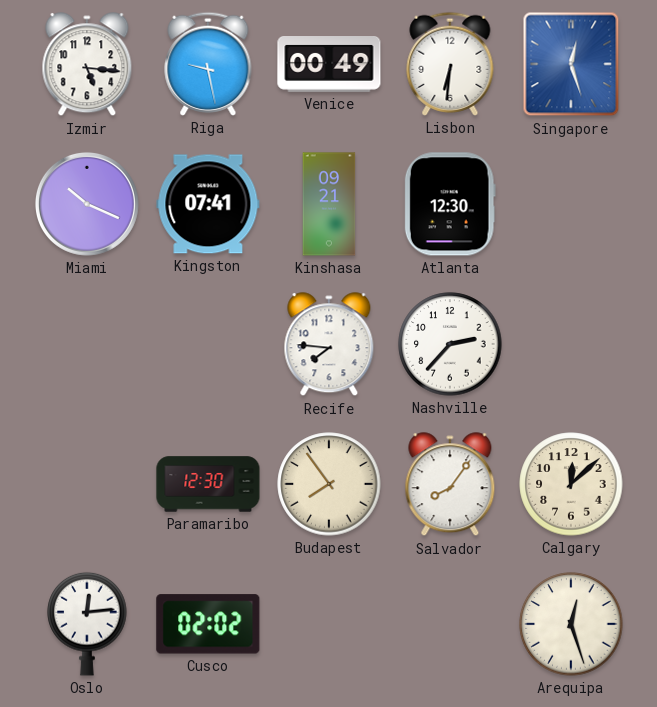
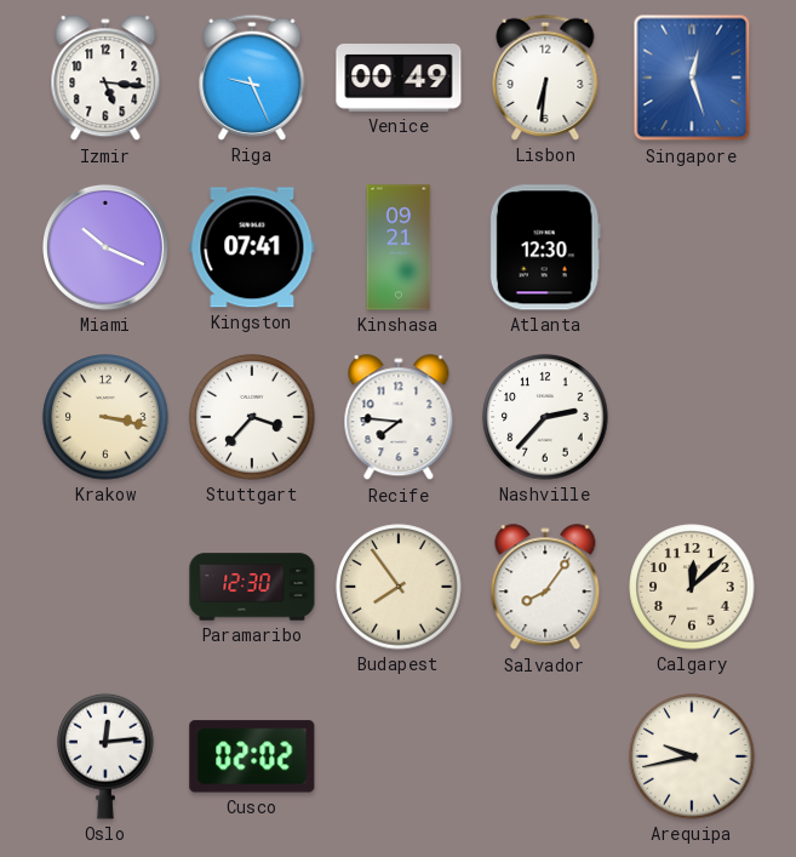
Riga: 9:28 -> 9:26 (252, 78)
Krakow: none -> 3:17 (105, 417)
Stuttgart: none -> 3:37 (252, 417)
Arequipa: 12:27 -> 9:43 (692, 756)
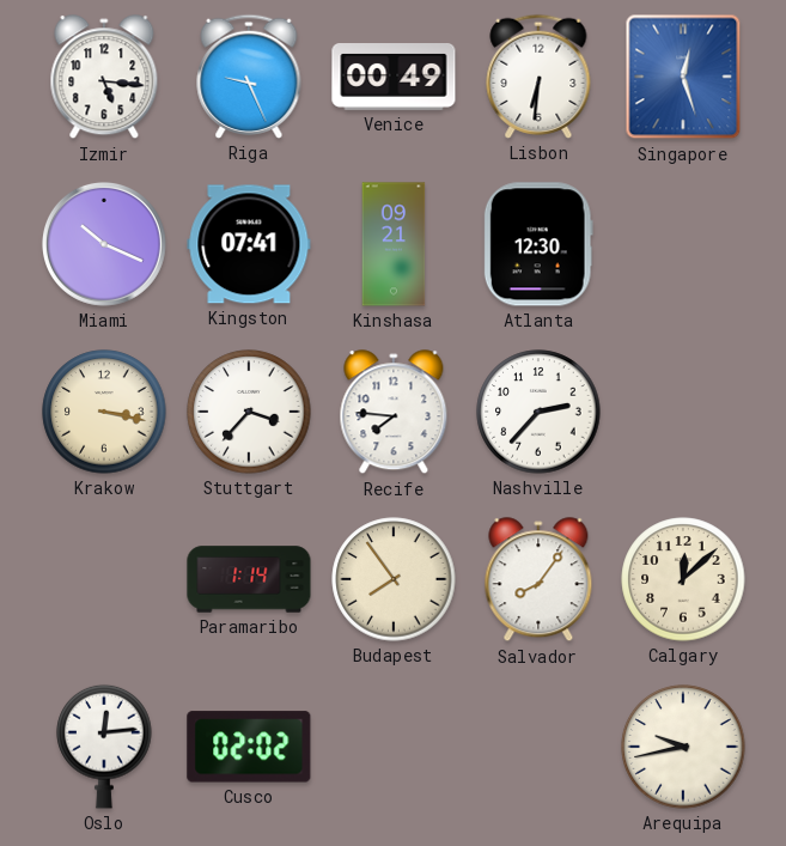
Paramaribo: 12:30 -> 1:14 (249, 579)
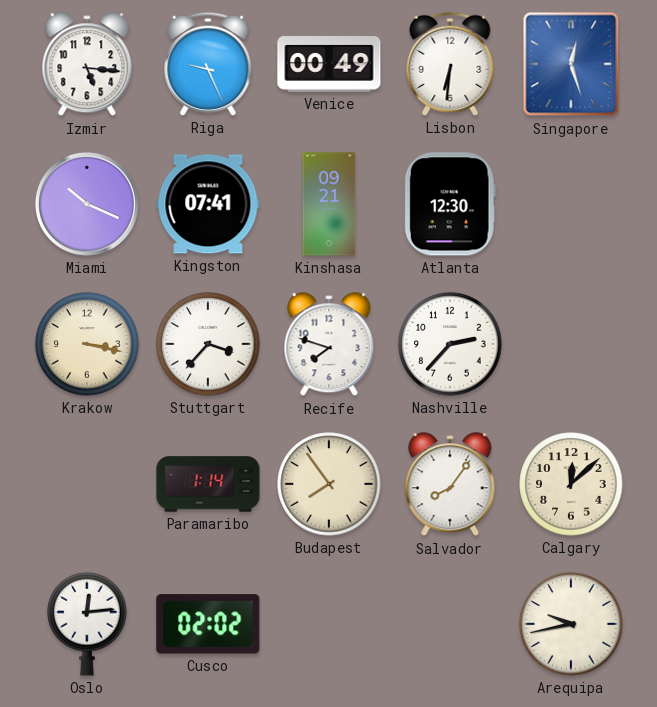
Recife: 7:46 -> 7:48 (329, 345)
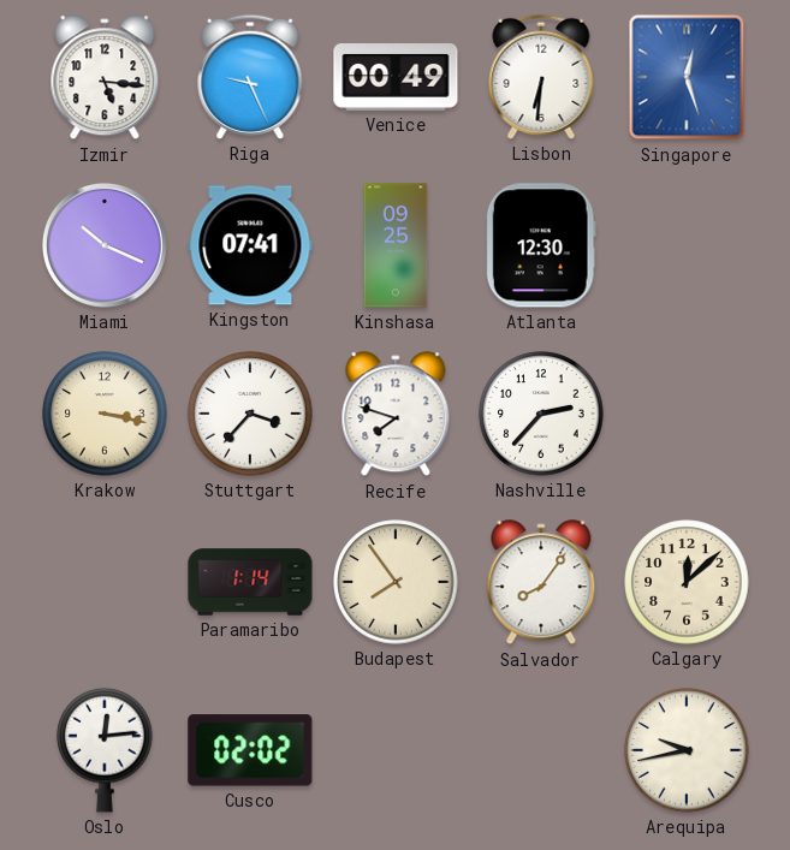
Kinshasa: 09:21 -> 09:25 (396, 245)
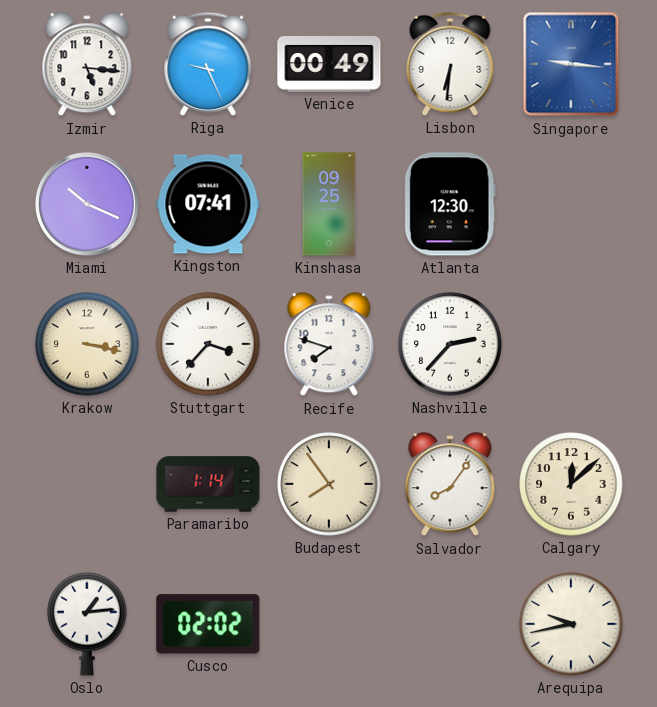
Singapore: 12:27 -> 9:16 (571, 64)
Oslo: 12:14 -> 1:14 (87, 624)
